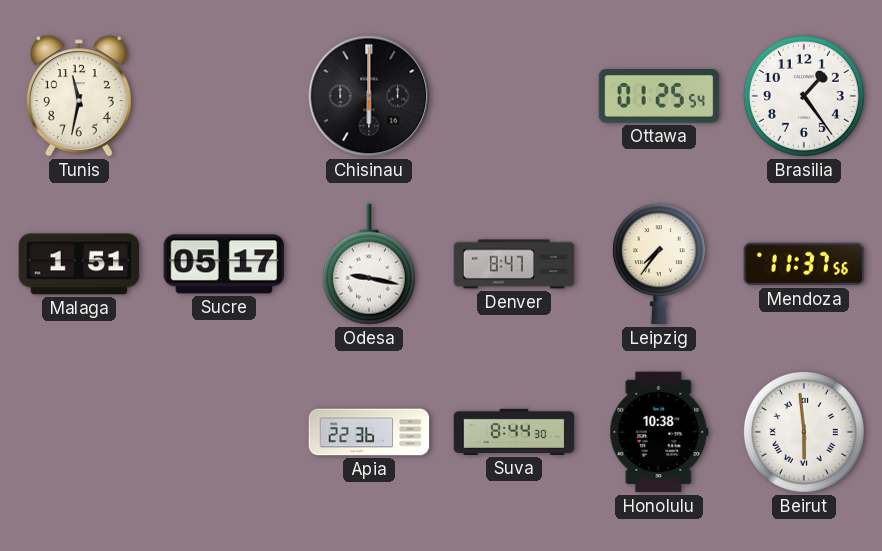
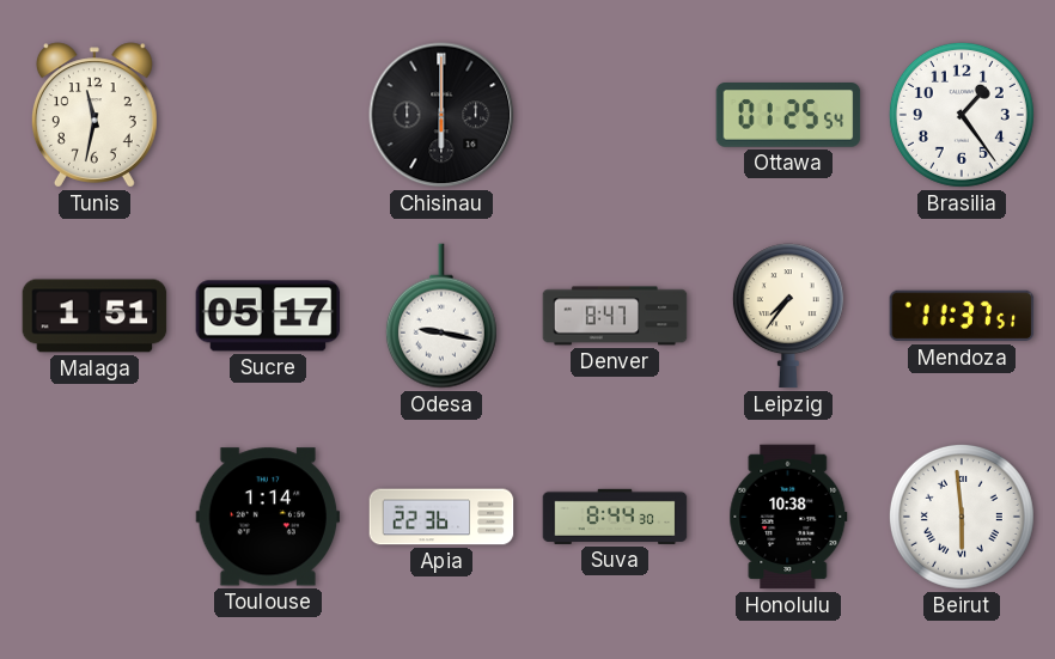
Mendoza: 11:37:56 -> 11:37:51 (962, 316)
Toulouse: none -> 1:14 (268, 517)
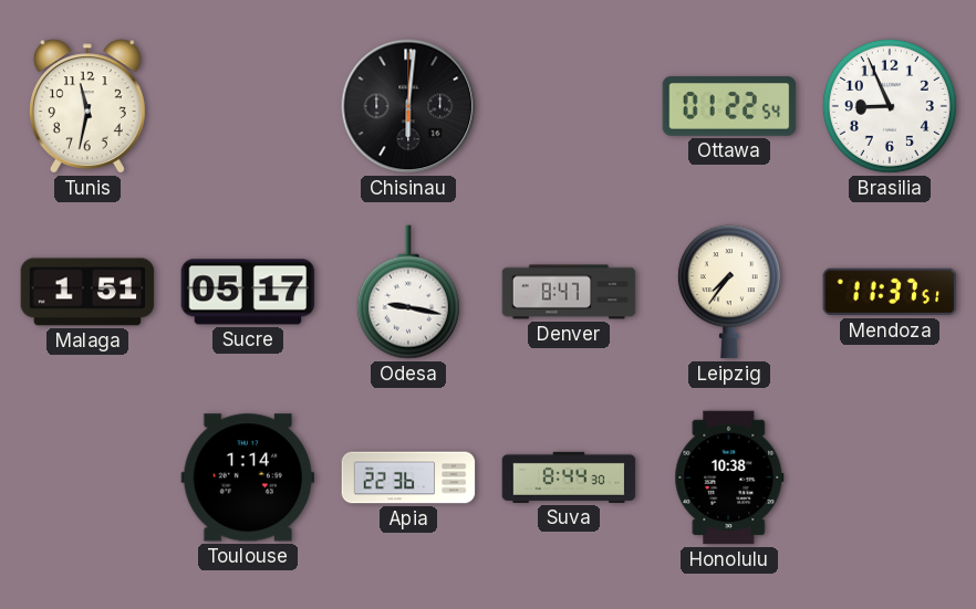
Chisinau: 6:00 -> 6:01 (408, 106)
Ottawa: 01:25 -> 01:22 (729, 106)
Brasilia: 1:24 -> 8:56 (890, 106)
Beirut: 5:59 -> none (962, 517)
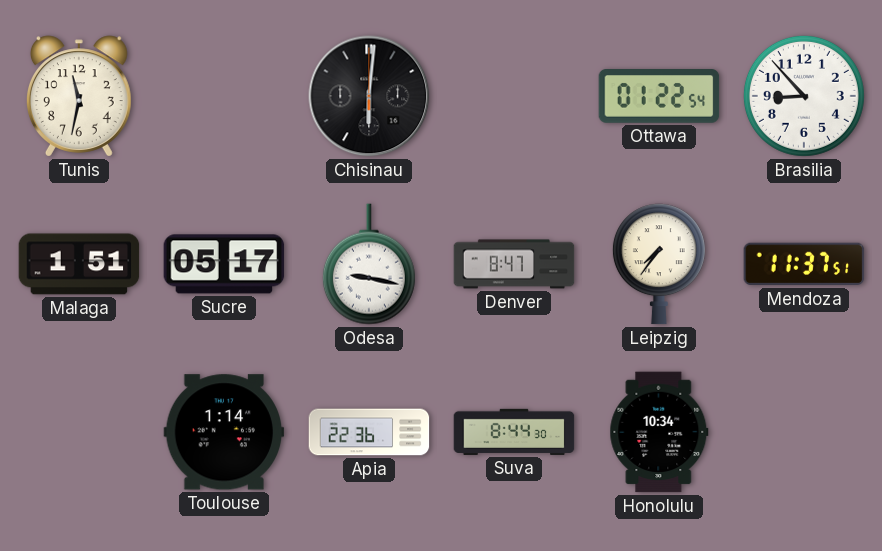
Brasilia: 8:56 -> 8:53 (804, 96)
Honolulu: 10:38 -> 10:34 (659, 432)
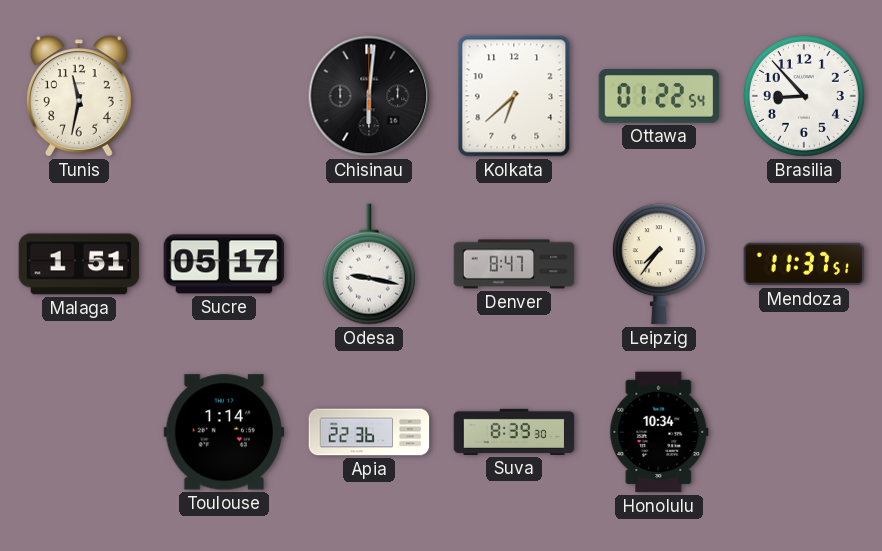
Kolkata: none -> 6:38 (514, 96)
Suva: 8:44 -> 8:39 (514, 432)
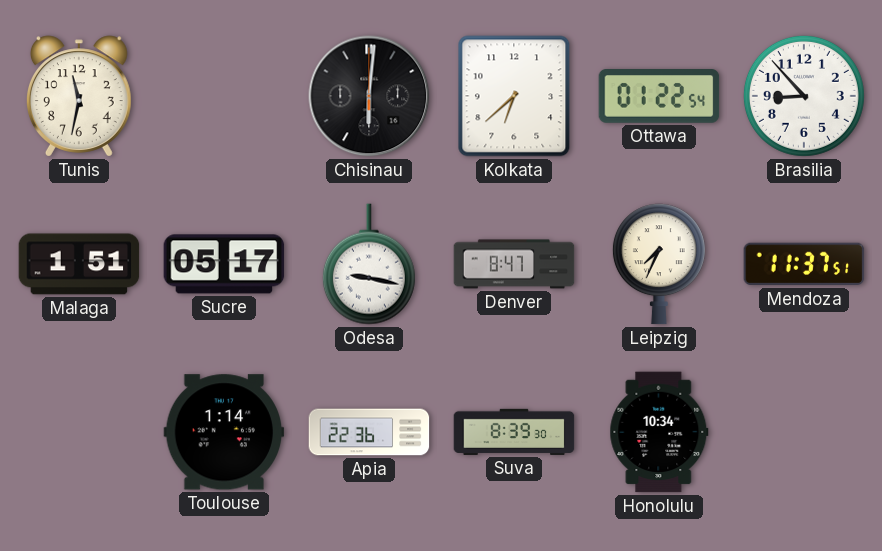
Leipzig: 7:36 -> 7:34 (659, 264)
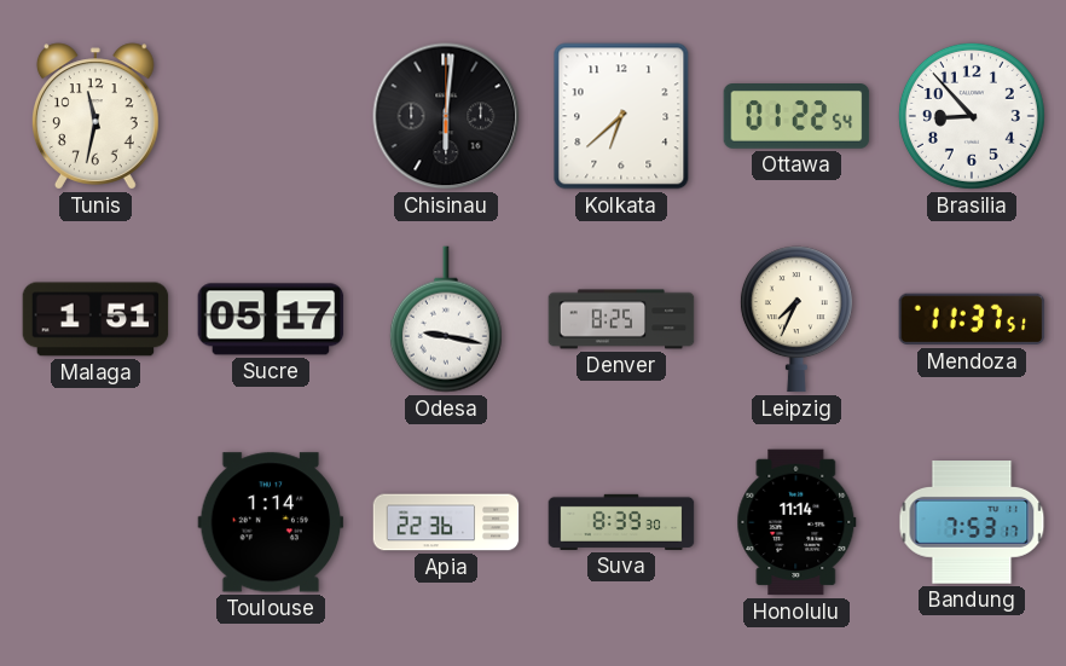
Denver: 8:47 -> 8:25 (621, 319)
Honolulu: 10:34 -> 11:14 (796, 522)
Bandung: none -> 7:53 (972, 522)
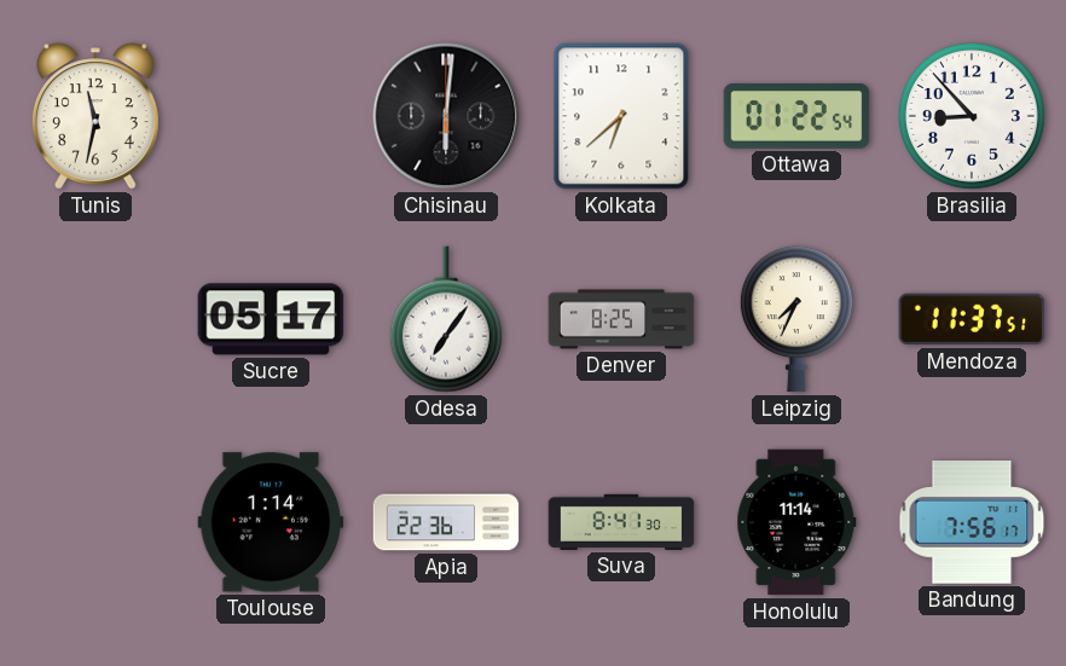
Malaga: 1:51 -> none (95, 319)
Odesa: 9:17 -> 7:06 (446, 319)
Suva: 8:39 -> 8:41 (621, 522)
Bandung: 7:53 -> 7:56 (972, 522)
